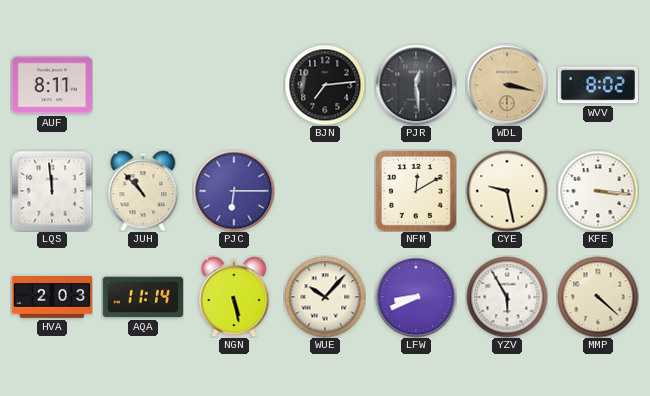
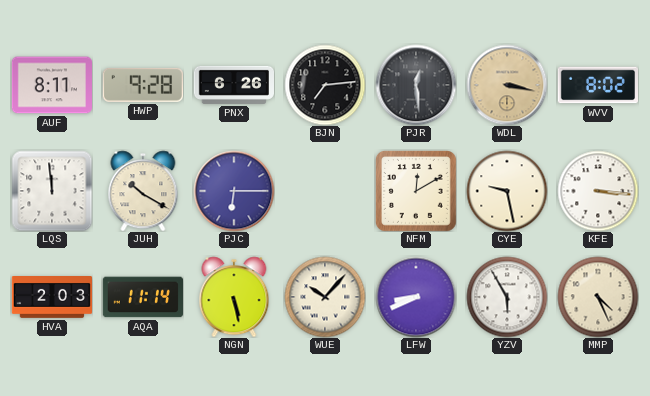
HWP: none -> 9:28 (143, 85)
PNX: none -> 6:26 (233, 85)
JUH: 10:53 -> 10:20 (143, 191)
MMP: 4:22 -> 4:26 (598, 297)
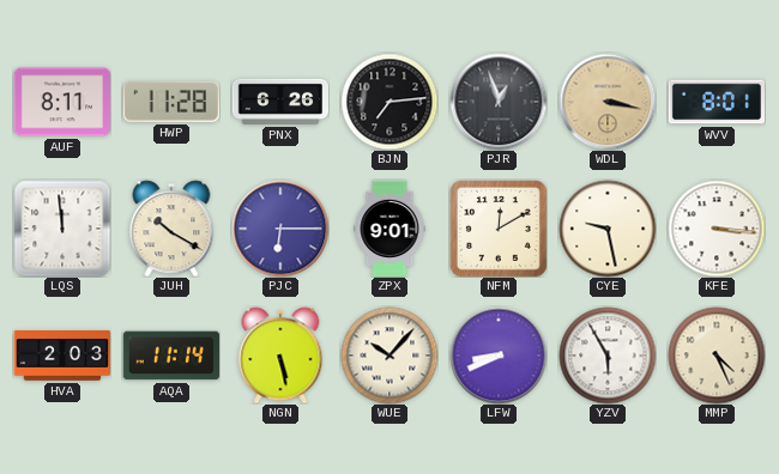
HWP: 9:28 -> 11:28 (171, 102)
PJR: 12:29 -> 12:57 (499, 102)
WVV: 8:02 -> 8:01 (715, 102)
ZPX: none -> 9:01 (389, 227)
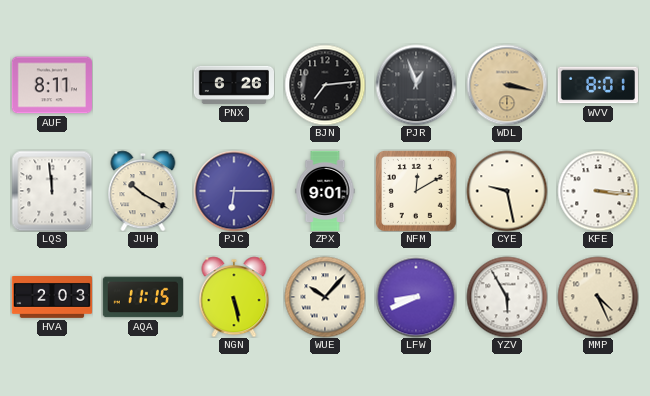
HWP: 11:28 -> none (171, 102)
AQA: 11:14 -> 11:15 (142, 297)
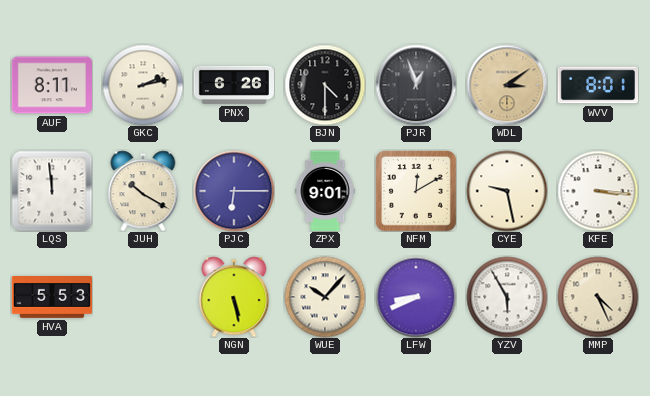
GKC: none -> 2:13 (143, 85)
BJN: 7:14 -> 4:30 (325, 85)
WDL: 3:17 -> 3:09 (507, 85)
HVA: 2:03 -> 5:53 (51, 298)
AQA: 11:15 -> none (142, 297)
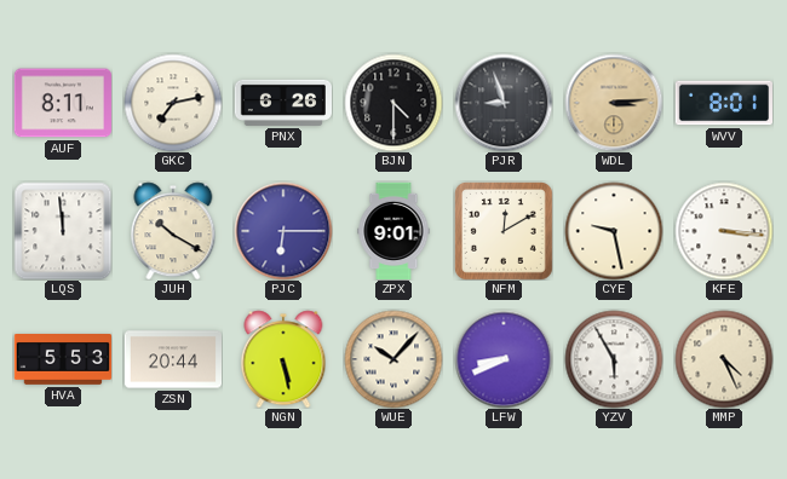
GKC: 2:13 -> 7:13 (173, 103)
PJR: 12:57 -> 8:57 (504, 103)
WDL: 3:09 -> 3:14 (614, 103)
ZSN: none -> 20:44 (172, 359)
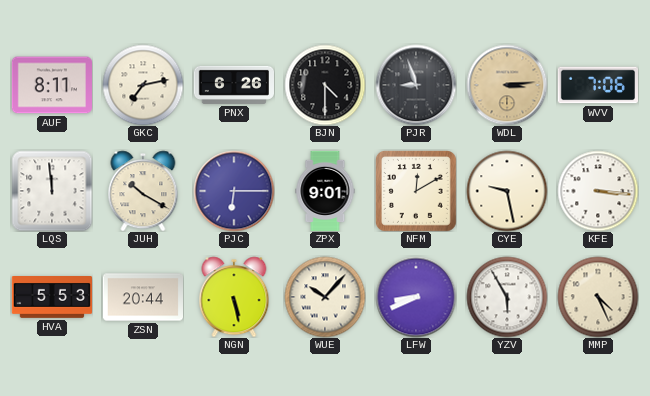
WVV: 8:01 -> 7:06 (597, 85)
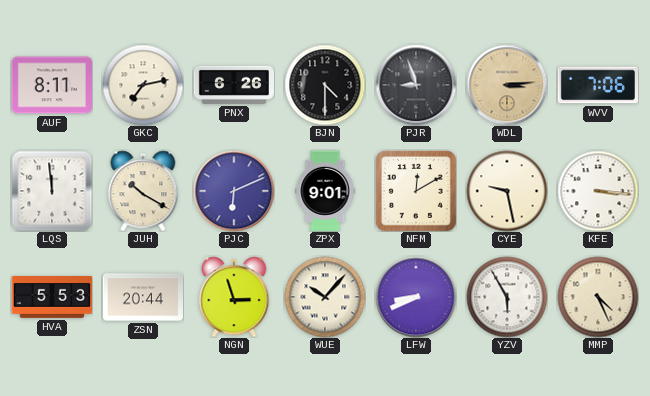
PJC: 6:15 -> 6:11 (234, 191)
NGN: 5:28 -> 2:57 (234, 297)
